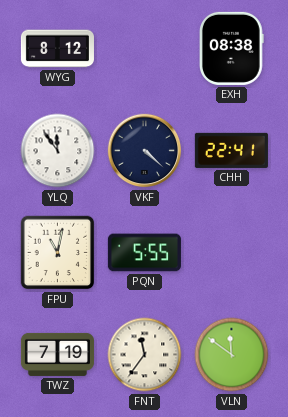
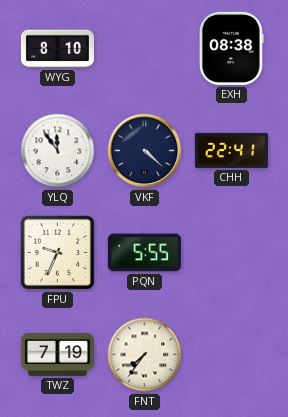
WYG: 8:12 -> 8:10 (57, 49)
FPU: 11:02 -> 9:34 (58, 253)
FNT: 11:36 -> 7:36 (145, 355)
VLN: 11:51 -> none (232, 355)
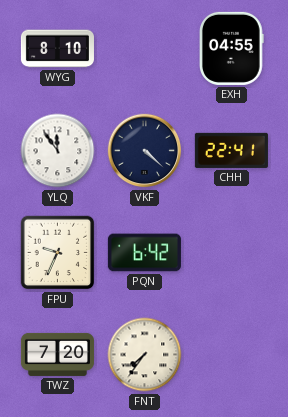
EXH: 08:38 -> 04:55 (232, 48)
PQN: 5:55 -> 6:42 (144, 253)
TWZ: 7:19 -> 7:20 (57, 354)
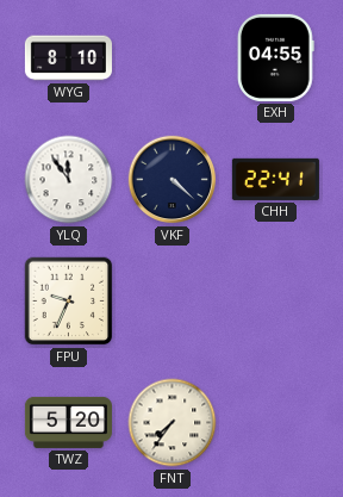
PQN: 6:42 -> none (144, 253)
TWZ: 7:20 -> 5:20 (68, 422)
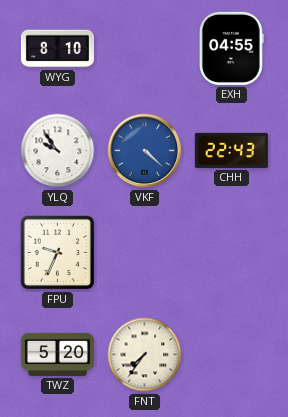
YLQ: 11:54 -> 9:54 (58, 151)
VKF dial: navy -> blue (145, 151)
CHH: 22:41 -> 22:43 (231, 150)
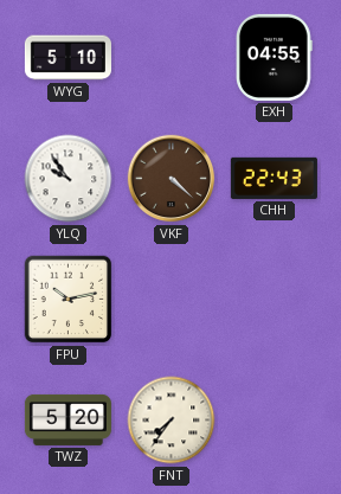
WYG: 8:10 -> 5:10 (67, 58)
VKF dial: blue -> brown (172, 179)
FPU: 9:34 -> 10:13 (69, 300)
